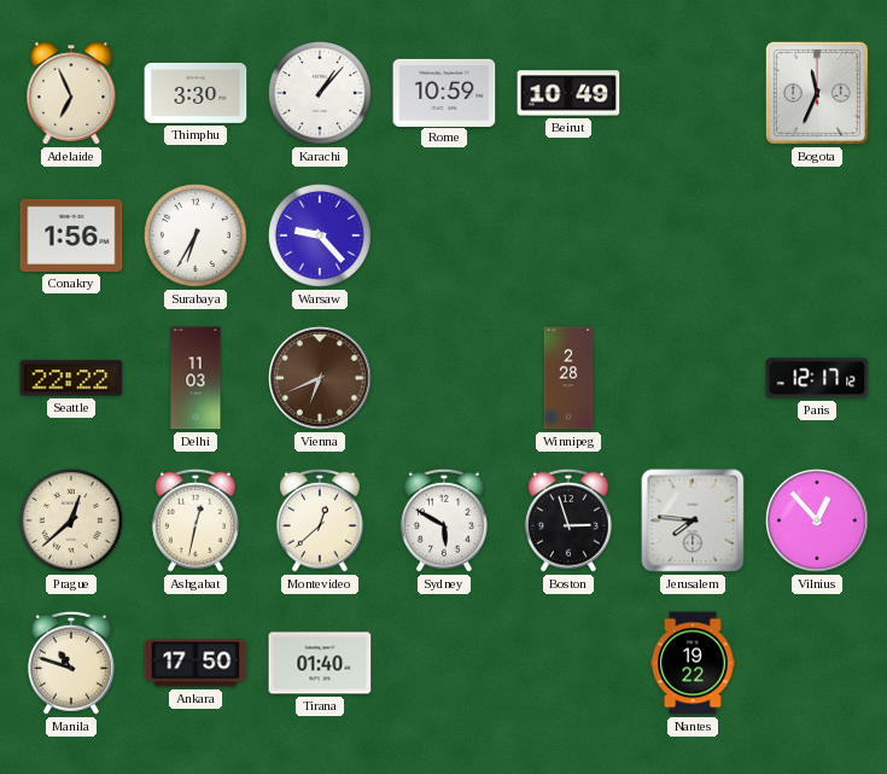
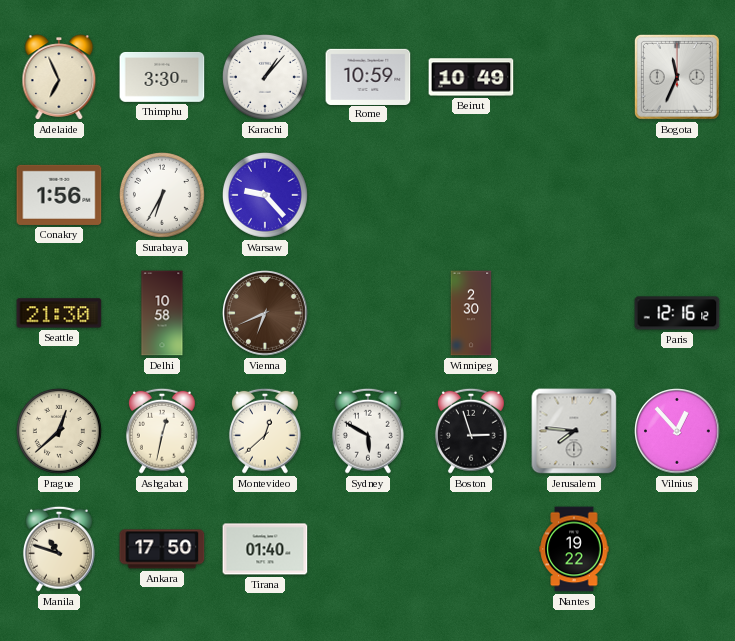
Seattle: 22:22 -> 21:30 (59, 313)
Delhi: 11:03 -> 10:58 (162, 313)
Winnipeg: 2:28 -> 2:30 (471, 313)
Paris: 12:17 -> 12:16 (677, 313)
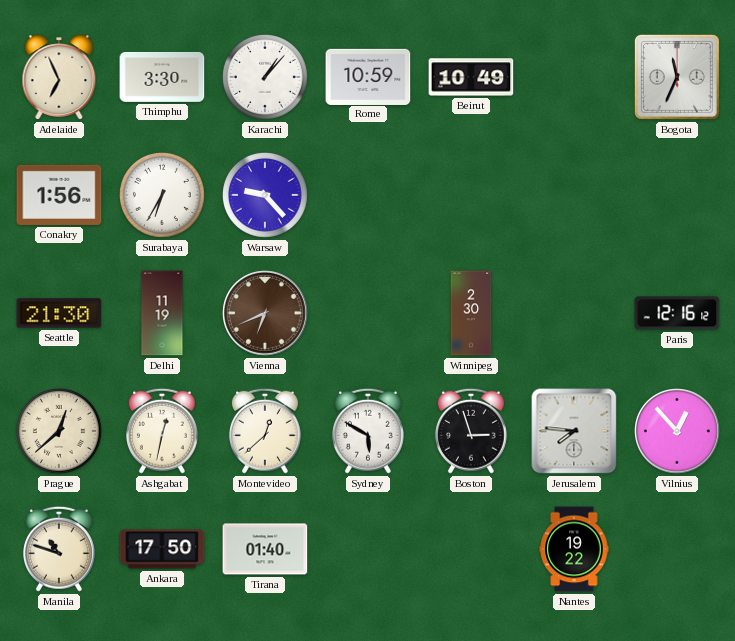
Delhi: 10:58 -> 11:19 (162, 313)
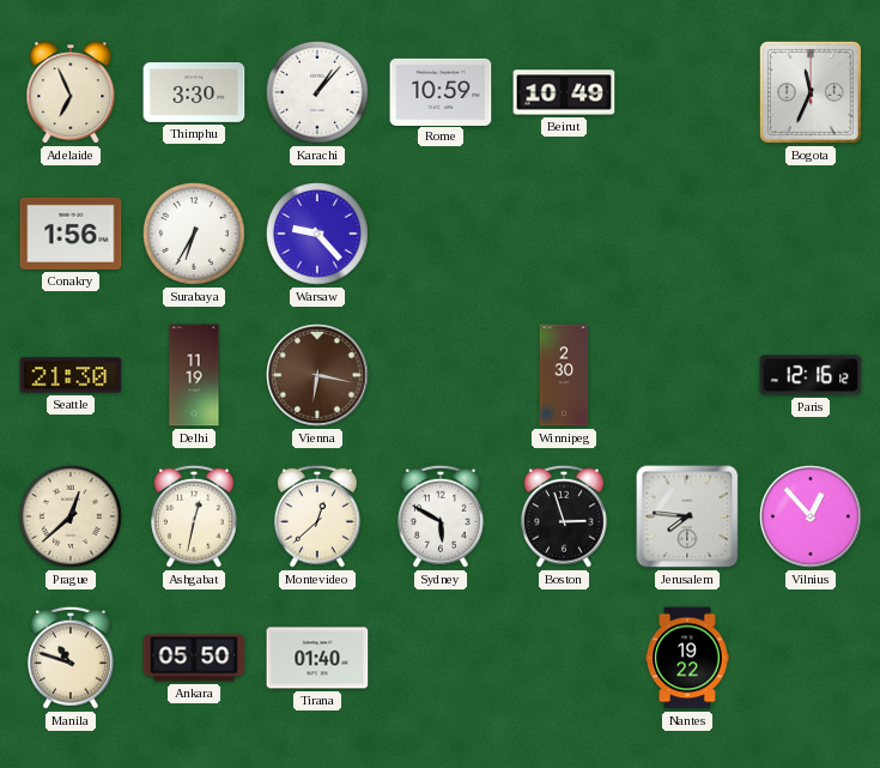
Vienna: 6:41 -> 6:17 (317, 375)
Ankara: 17:50 -> 05:50 (194, 658)
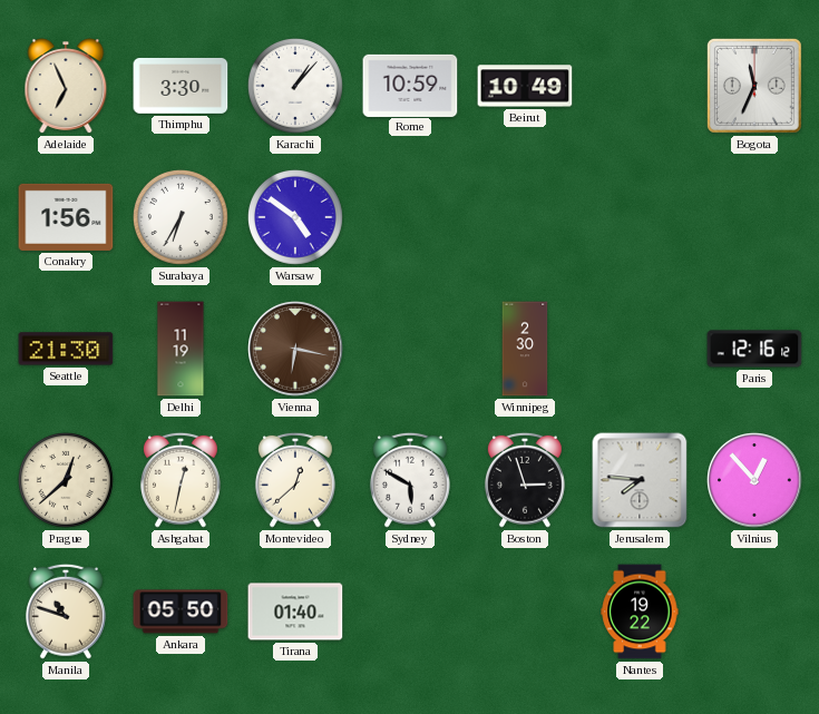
Warsaw: 9:23 -> 4:51 (295, 217)
